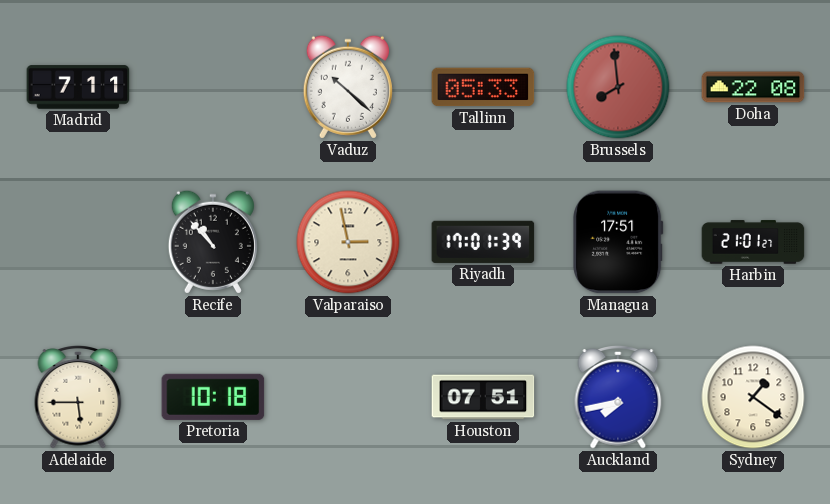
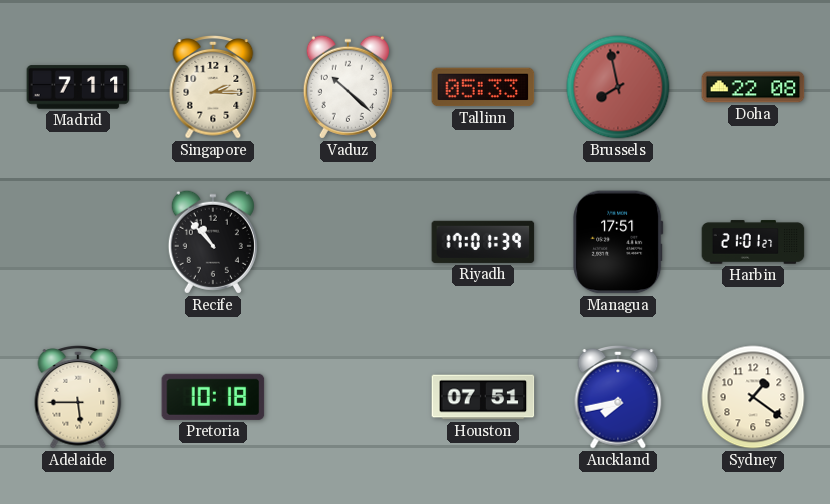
Singapore: none -> 2:15 (213, 88)
Brussels: 7:59 -> 7:58 (618, 87)
Valparaiso: 2:58 -> none (348, 242)
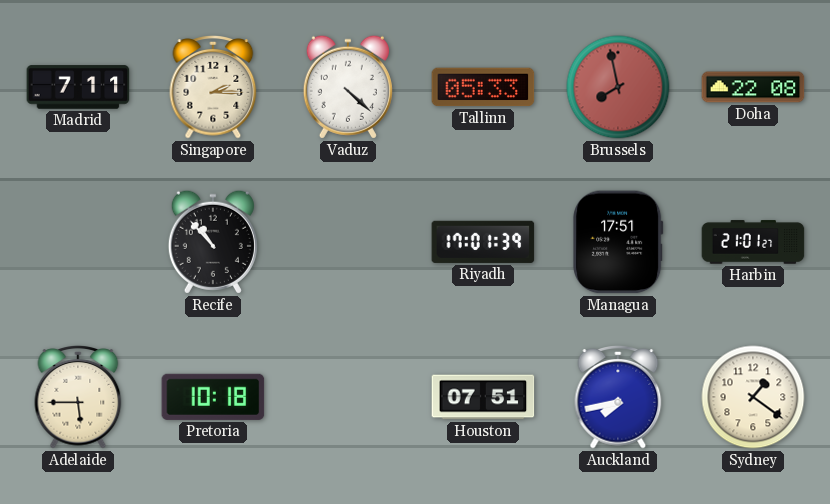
Vaduz: 10:22 -> 4:22 (348, 87)
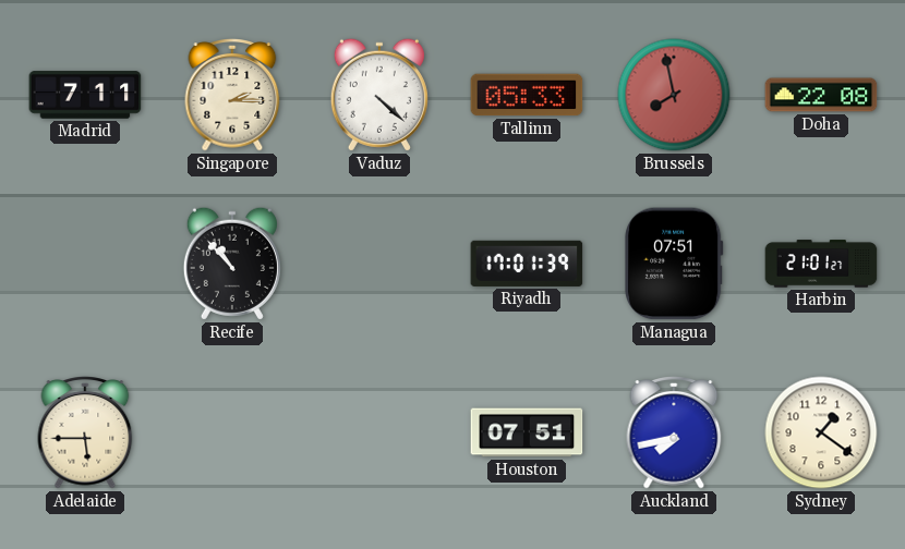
Managua: 17:51 -> 07:51 (675, 264)
Pretoria: 10:18 -> none (213, 397)
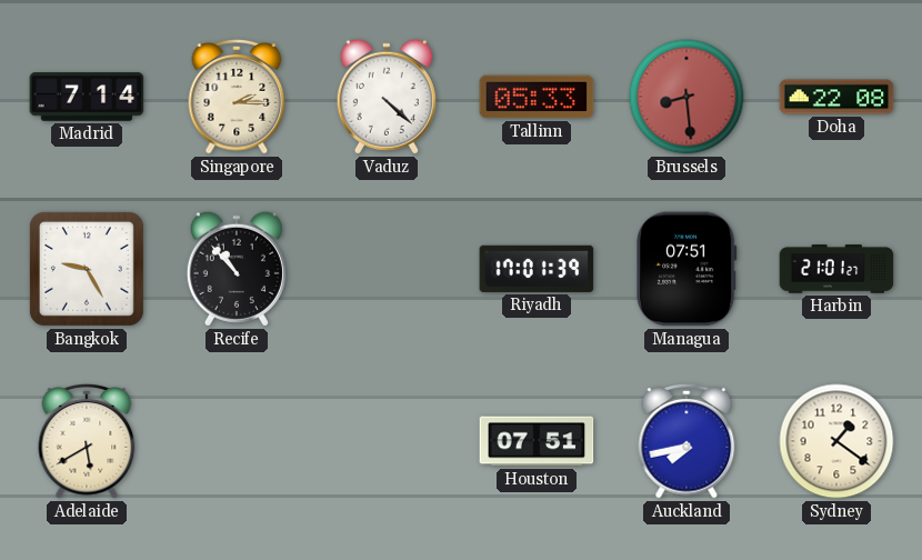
Madrid: 7:11 -> 7:14 (87, 97)
Brussels: 7:58 -> 8:29 (687, 97)
Bangkok: none -> 9:25 (87, 269)
Adelaide: 5:45 -> 5:40 (87, 442)
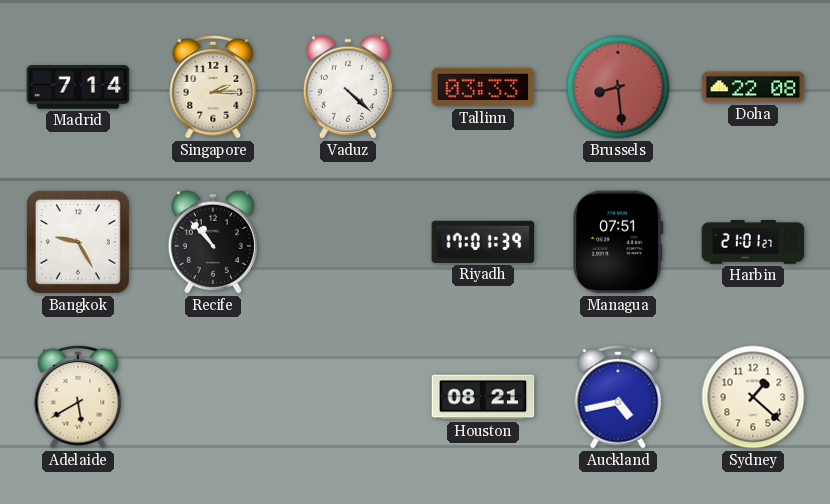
Tallinn: 05:33 -> 03:33 (483, 87)
Houston: 07:51 -> 08:21 (483, 397)
Auckland: 7:43 -> 4:43 (618, 398)
Sydney: 1:21 -> 1:22 (753, 397)
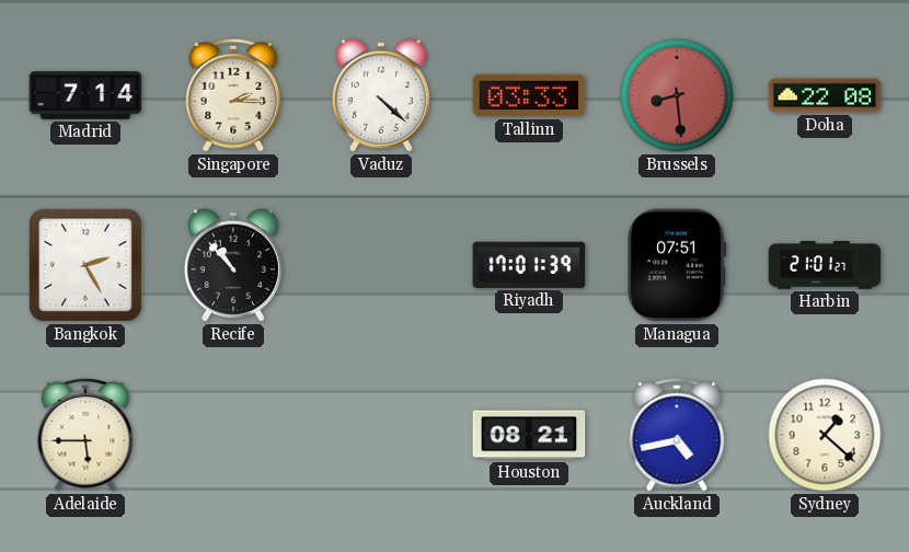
Bangkok: 9:25 -> 2:25 (85, 265)
Adelaide: 5:40 -> 5:45 (85, 436)
